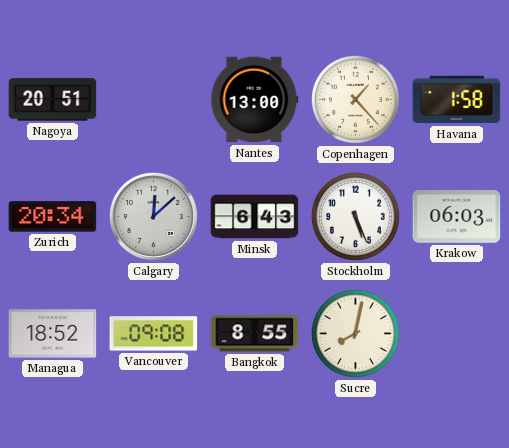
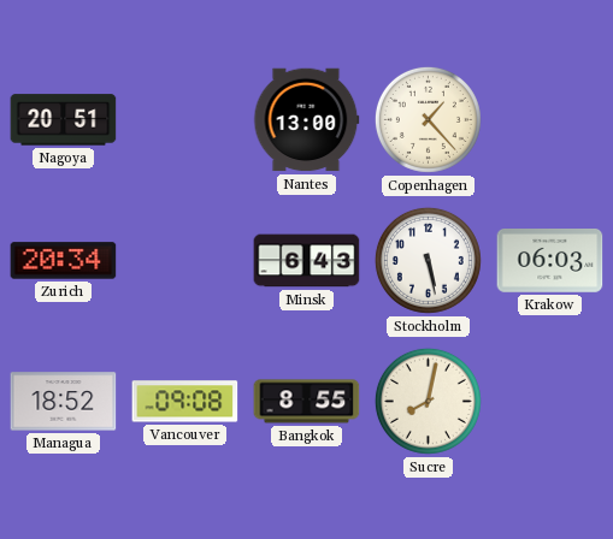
Havana: 1:58 -> none (457, 100)
Calgary: 12:08 -> none (153, 216)
Stockholm: 5:26 -> 5:28 (428, 260)
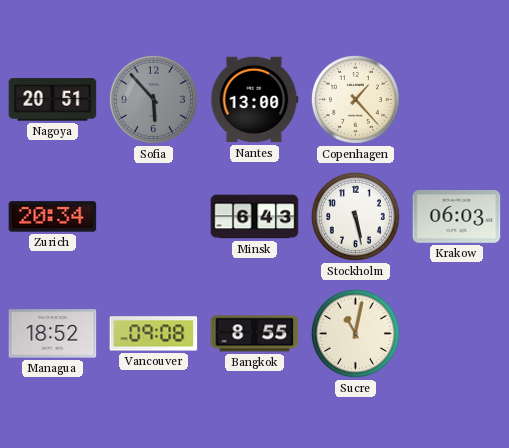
Sofia: none -> 5:53 (153, 99)
Sucre: 8:02 -> 11:02 (355, 333)
